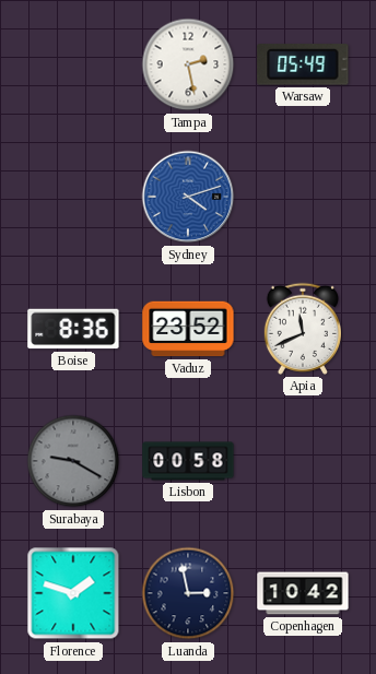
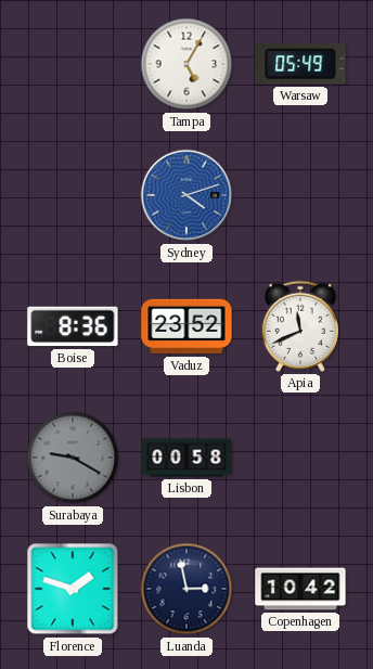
Tampa: 2:28 -> 5:05 (186, 64)
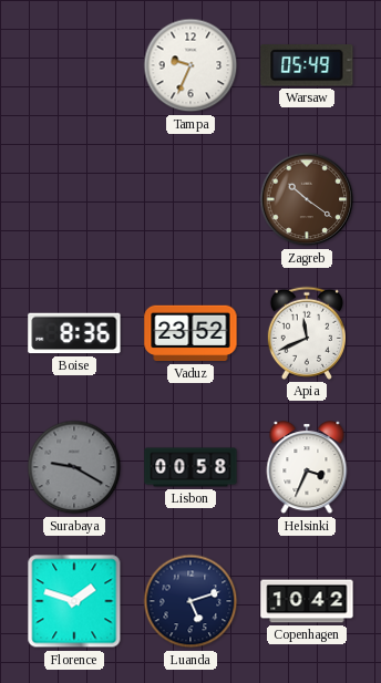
Tampa: 5:05 -> 9:34 (190, 65)
Sydney: 4:12 -> none (186, 195)
Zagreb: none -> 10:21 (307, 199)
Helsinki: none -> 3:34 (307, 468)
Luanda: 2:58 -> 5:12 (190, 601)
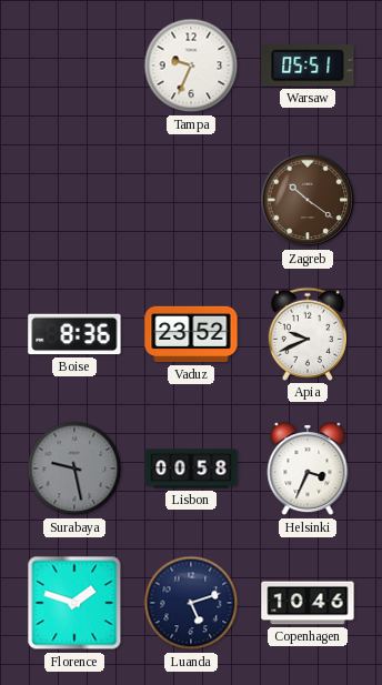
Warsaw: 05:49 -> 05:51 (308, 66)
Apia: 11:41 -> 9:41 (308, 334)
Surabaya: 9:20 -> 9:28 (74, 469)
Copenhagen: 10:42 -> 10:46 (308, 603)
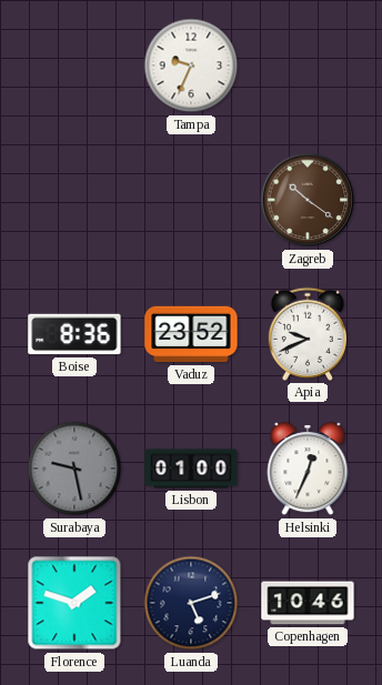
Warsaw: 05:51 -> none (308, 66)
Lisbon: 00:58 -> 01:00 (191, 469)
Helsinki: 3:34 -> 12:34 (308, 470)
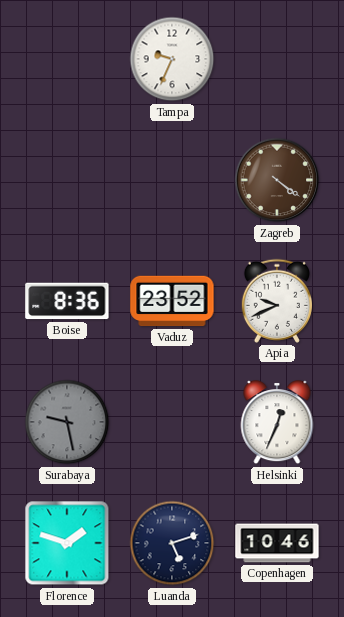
Zagreb: 10:21 -> 4:21 (277, 180)
Lisbon: 01:00 -> none (191, 469)
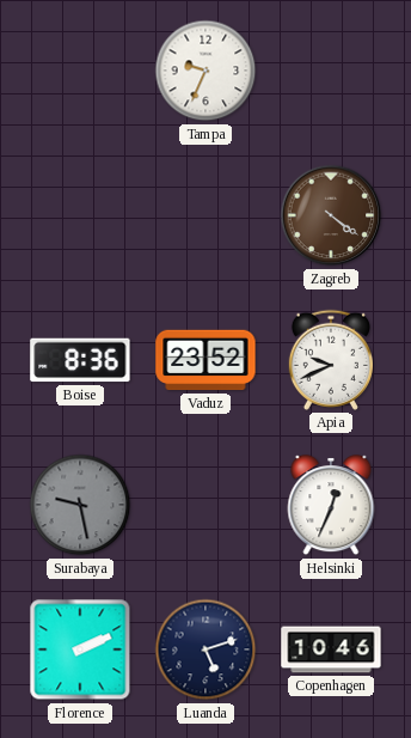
Florence: 1:48 -> 2:11 (80, 649)
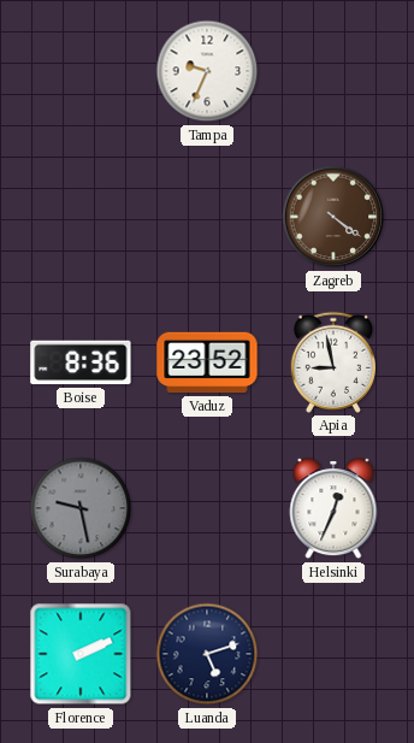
Apia: 9:41 -> 8:58 (333, 362)
Copenhagen: 10:46 -> none (331, 649)
